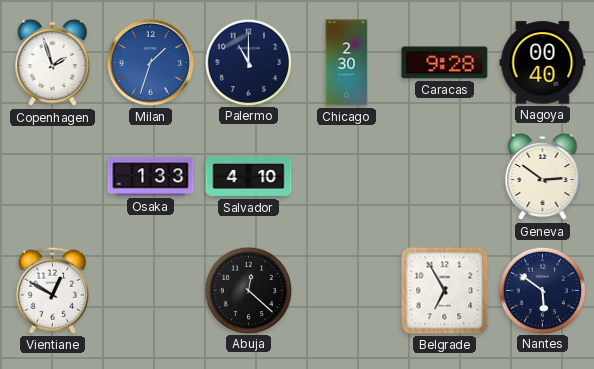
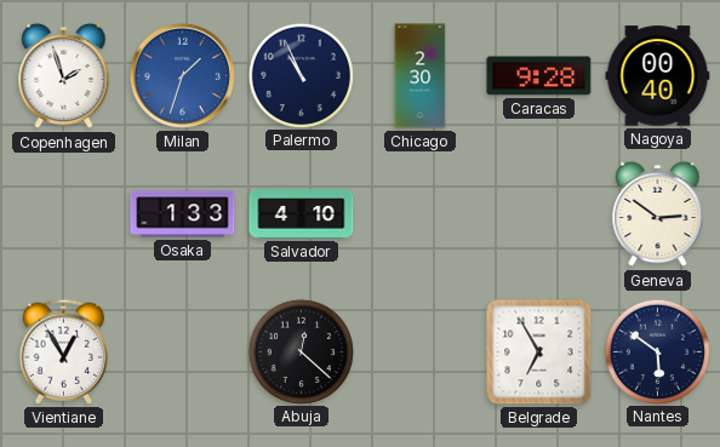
Palermo: 11:00 -> 10:56 (301, 75)
Vientiane: 12:50 -> 12:55 (63, 351)
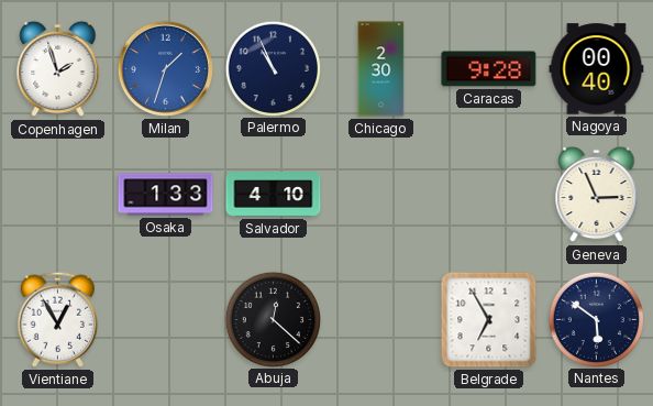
Geneva: 2:51 -> 2:56 (597, 195)
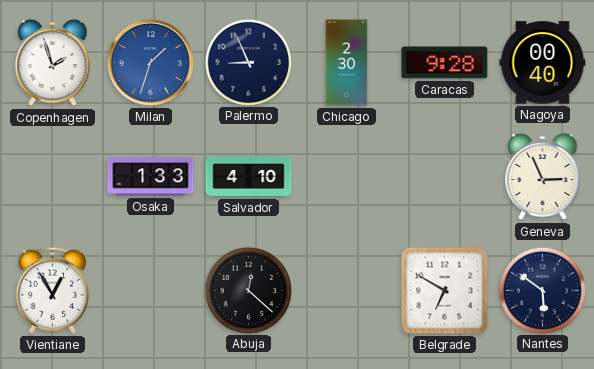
Palermo: 10:56 -> 8:56 (248, 62)
Belgrade: 6:55 -> 6:50 (445, 291)
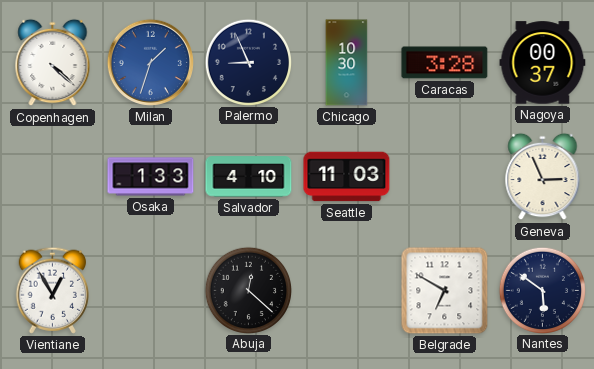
Copenhagen: 1:57 -> 4:22 (53, 63)
Chicago: 2:30 -> 10:30 (347, 63)
Caracas: 9:28 -> 3:28 (445, 63)
Nagoya: 00:40 -> 00:37 (543, 63)
Seattle: none -> 11:03 (347, 177)
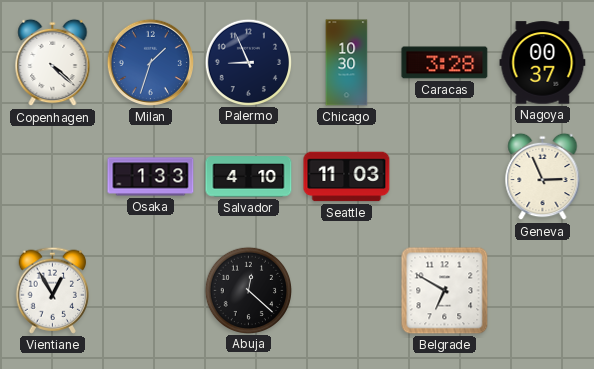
Nantes: 5:51 -> none (542, 290)
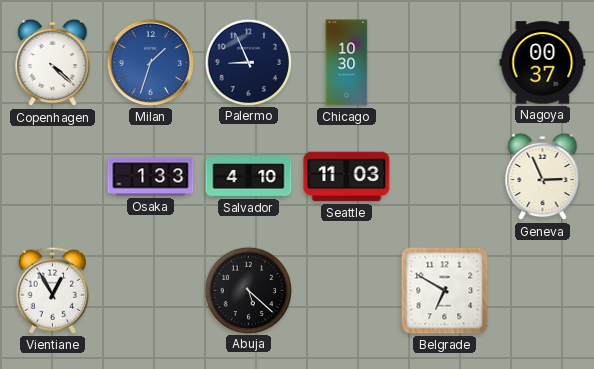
Caracas: 3:28 -> none (445, 63)
Abuja: 12:22 -> 5:22 (248, 290)
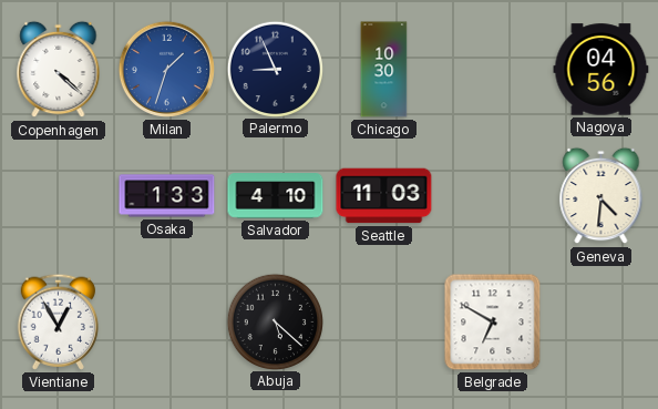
Nagoya: 00:37 -> 04:56 (602, 70)
Geneva: 2:56 -> 4:31 (602, 196)
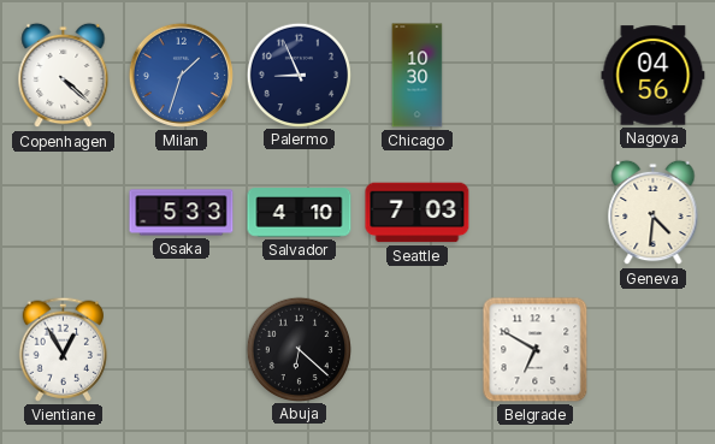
Osaka: 1:33 -> 5:33 (182, 213)
Seattle: 11:03 -> 7:03 (418, 213)
Abuja: 5:22 -> 6:22 (299, 349)
